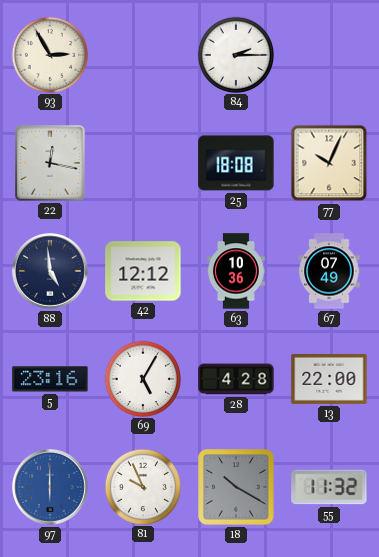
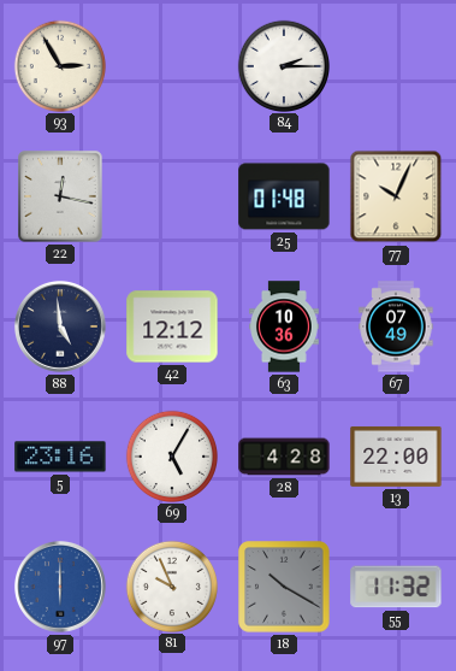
25: 18:08 -> 01:48 (284, 196)
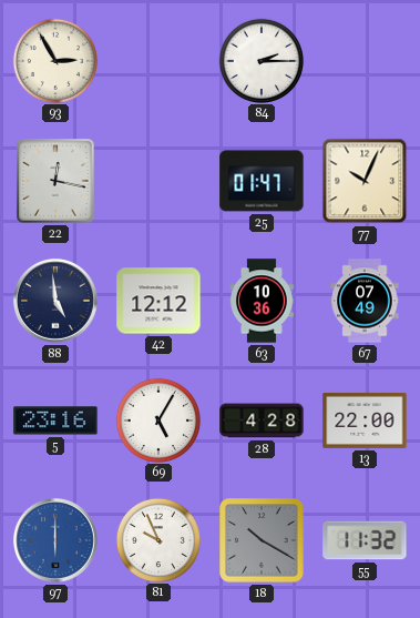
25: 01:48 -> 01:47 (262, 181)
